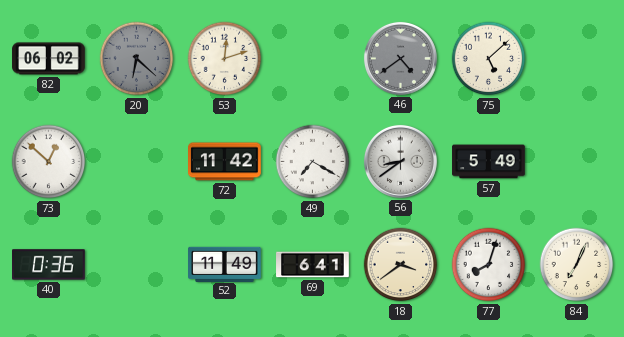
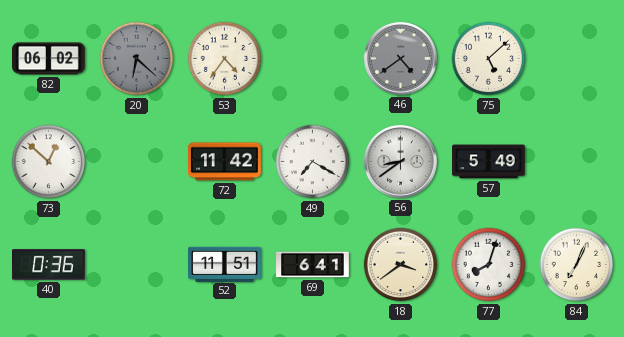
53: 12:12 -> 4:36 (225, 59)
52: 11:49 -> 11:51 (225, 264)
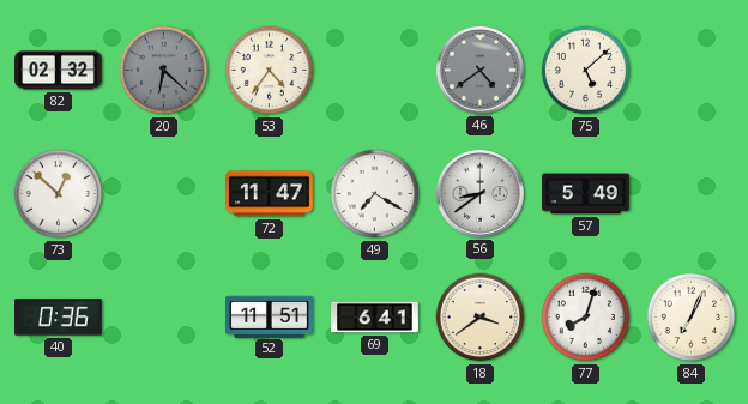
82: 06:02 -> 02:32 (59, 71)
72: 11:42 -> 11:47 (270, 194)
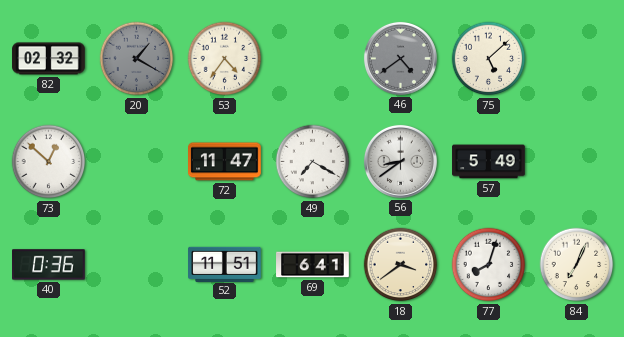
20: 6:22 -> 1:20 (137, 59)
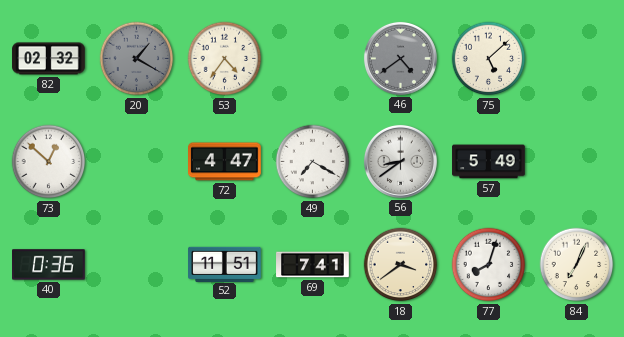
72: 11:47 -> 4:47 (225, 162)
69: 6:41 -> 7:41 (313, 265)
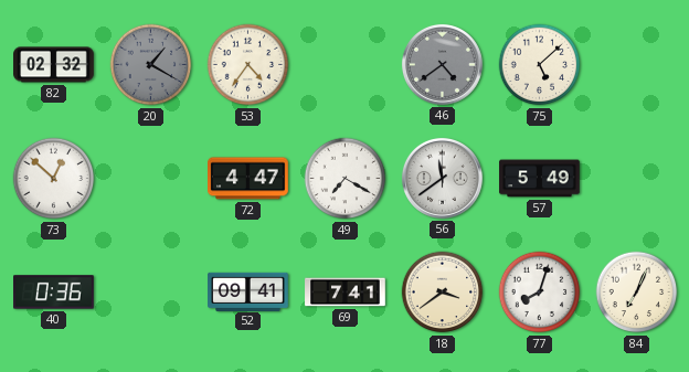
56: 8:39 -> 11:39 (442, 178)
52: 11:51 -> 09:41 (248, 291)
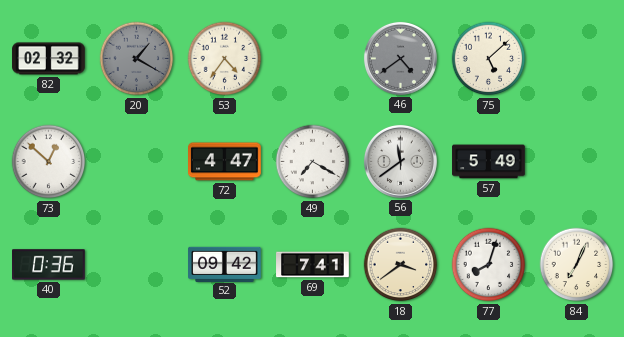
52: 09:41 -> 09:42 (225, 264)
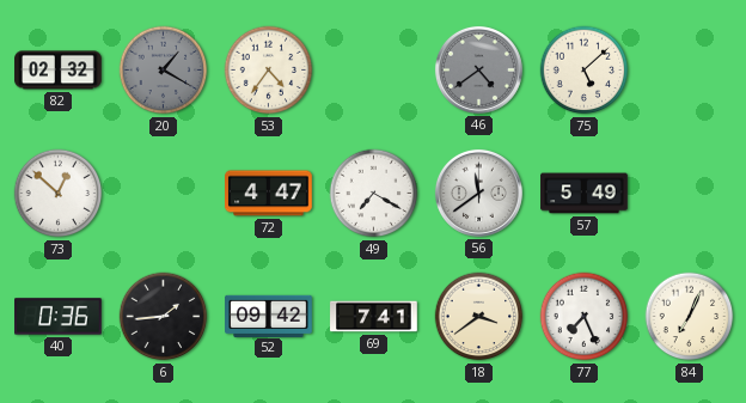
6: none -> 1:44 (164, 317)
77: 8:03 -> 7:26 (585, 317)
